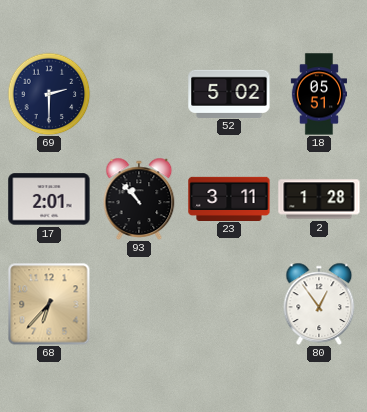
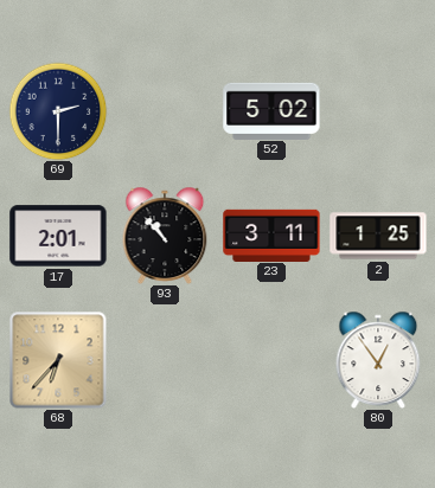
18: 05:51 -> none (318, 94)
2: 1:28 -> 1:25 (378, 236)
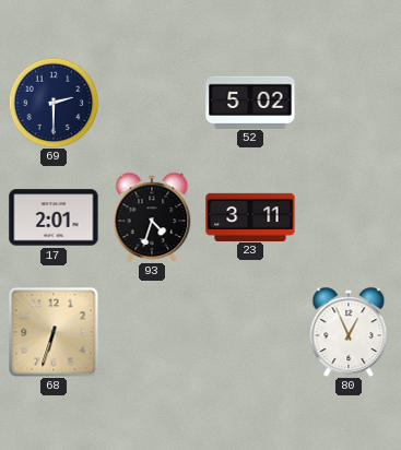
93: 10:53 -> 4:33 (152, 217)
2: 1:25 -> none (378, 236)
68: 6:37 -> 6:33 (54, 332)
80: 12:54 -> 12:56 (349, 332)
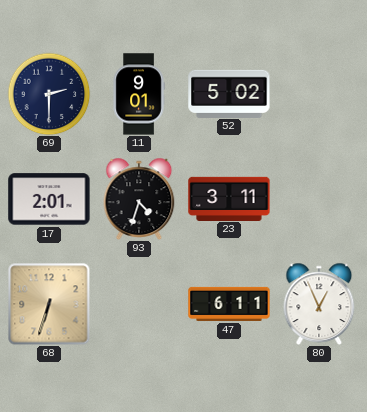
11: none -> 9:01 (139, 94)
47: none -> 6:11 (229, 304)
